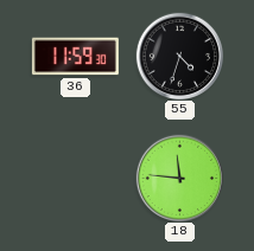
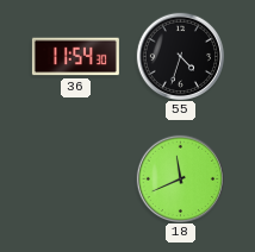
36: 11:59 -> 11:54 (75, 57)
18: 11:46 -> 11:41 (180, 178)
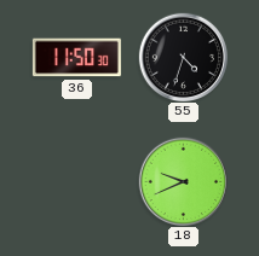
36: 11:54 -> 11:50 (76, 58)
18: 11:41 -> 9:41 (183, 181)
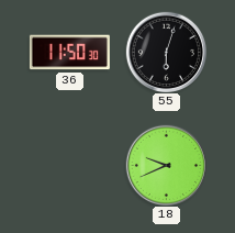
55: 4:33 -> 6:03 (166, 52)
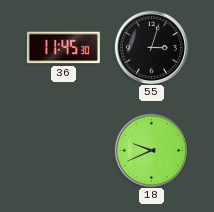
36: 11:50 -> 11:45 (63, 48)
55: 6:03 -> 3:03 (151, 47)
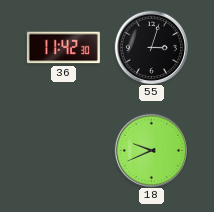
36: 11:45 -> 11:42 (63, 48)
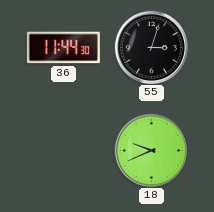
36: 11:42 -> 11:44 (63, 48)
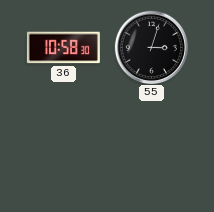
36: 11:44 -> 10:58 (63, 48)
18: 9:41 -> none (151, 150)
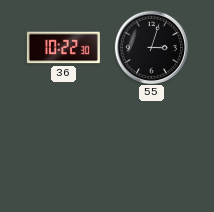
36: 10:58 -> 10:22 (63, 48)
